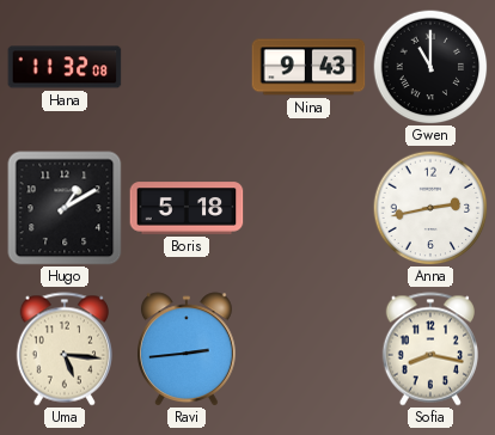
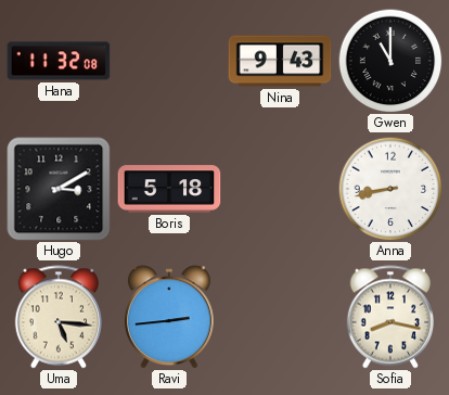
Hugo: 1:10 -> 3:10 (59, 189)
Anna: 2:43 -> 8:43 (390, 189)
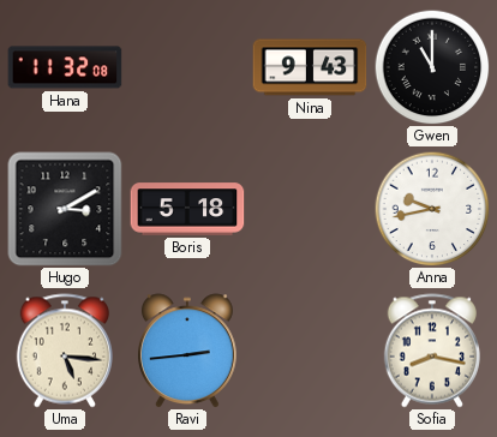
Anna: 8:43 -> 9:43 (432, 209)
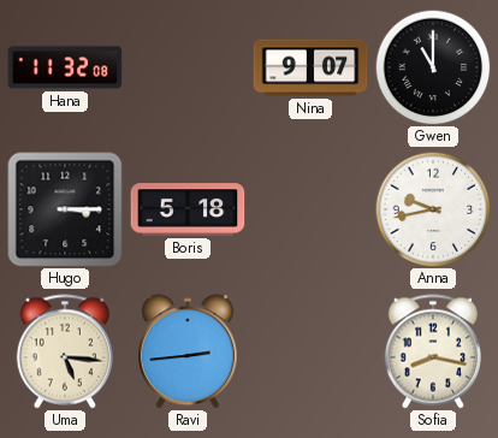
Nina: 9:43 -> 9:07 (310, 67)
Hugo: 3:10 -> 3:15 (65, 209)
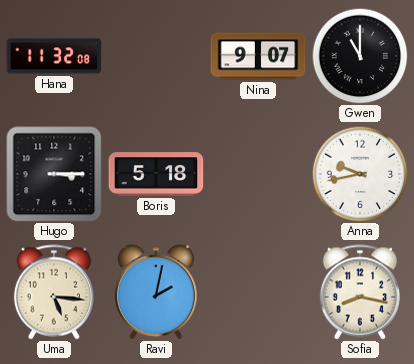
Ravi: 2:44 -> 2:02 (156, 292)
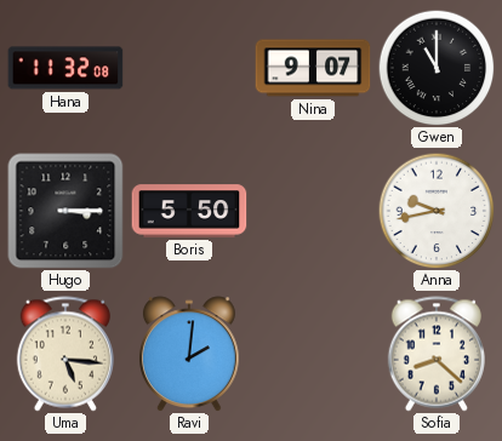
Boris: 5:18 -> 5:50 (189, 211)
Ravi: 2:02 -> 2:01 (189, 354)
Sofia: 8:17 -> 8:22 (435, 354)
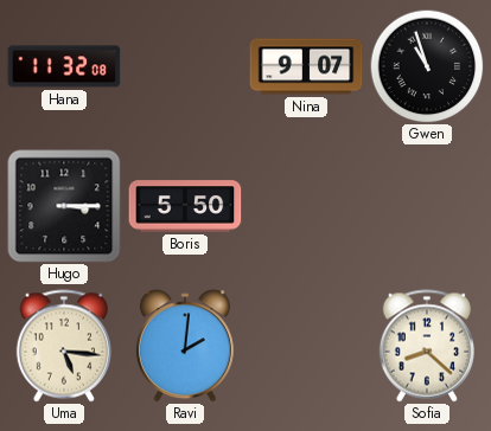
Gwen: 11:00 -> 10:57 (427, 66)
Anna: 9:43 -> none (437, 211)
